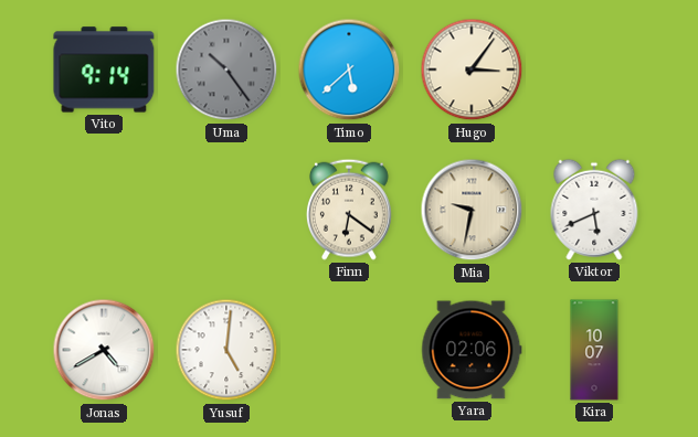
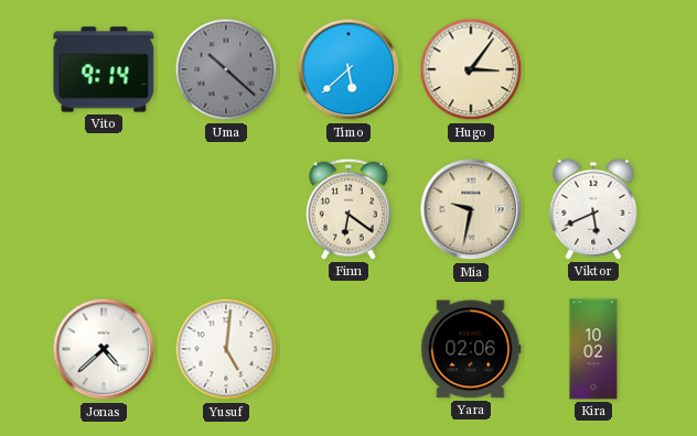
Uma: 10:24 -> 10:22 (226, 69)
Jonas: 4:40 -> 4:38 (104, 349)
Kira: 10:07 -> 10:02 (593, 349)
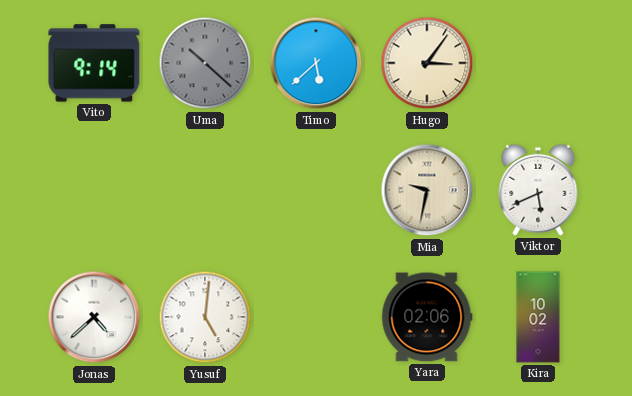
Finn: 6:21 -> none (349, 209)
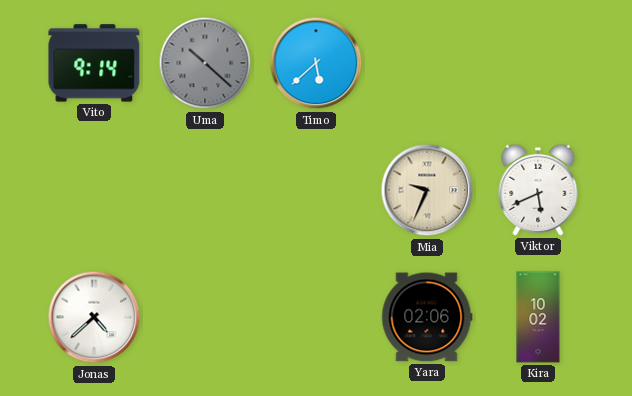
Hugo: 3:06 -> none (427, 63)
Mia: 9:32 -> 9:34 (427, 190)
Yusuf: 5:01 -> none (205, 317)
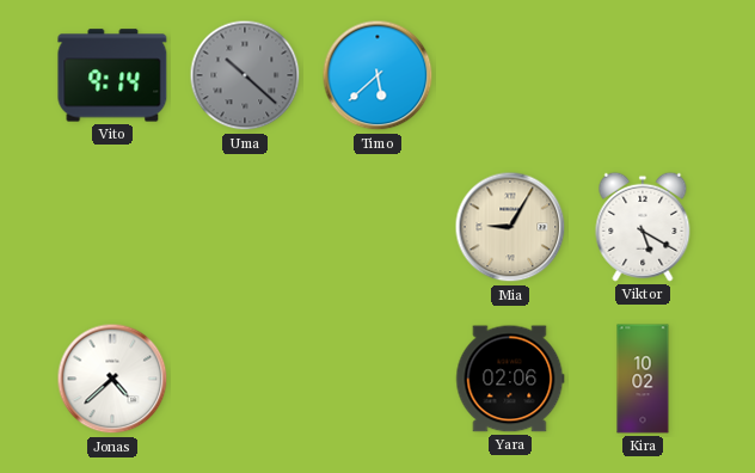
Mia: 9:34 -> 9:05 (510, 227)
Viktor: 5:41 -> 5:20 (643, 227)
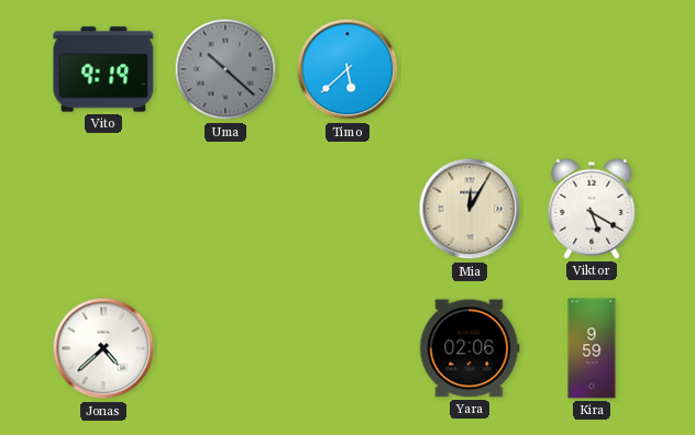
Vito: 9:14 -> 9:19 (103, 69)
Mia: 9:05 -> 12:05 (470, 209)
Kira: 10:02 -> 9:59 (592, 348)
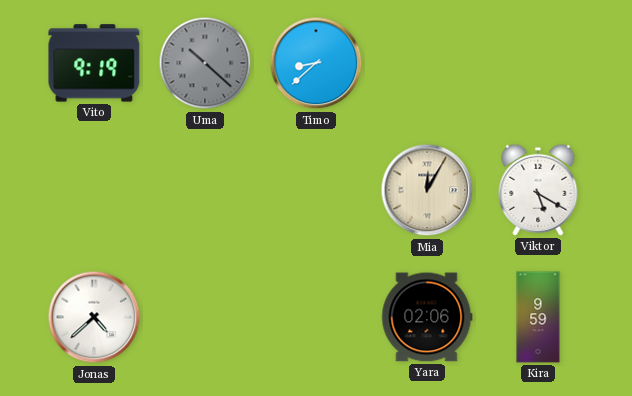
Timo: 5:38 -> 8:38 (316, 63)
